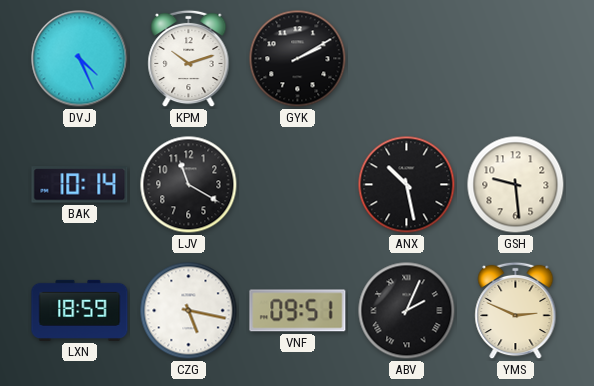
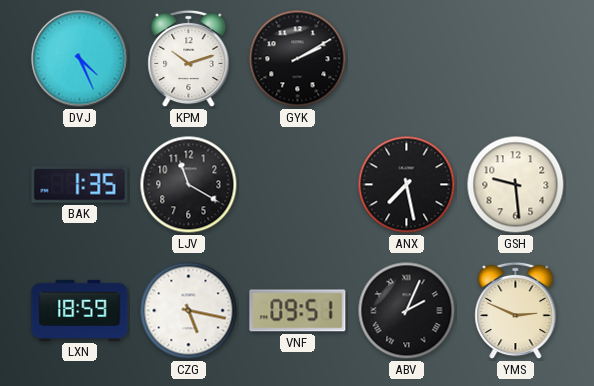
BAK: 10:14 -> 1:35 (80, 185)
ANX: 10:28 -> 7:28 (407, 185)
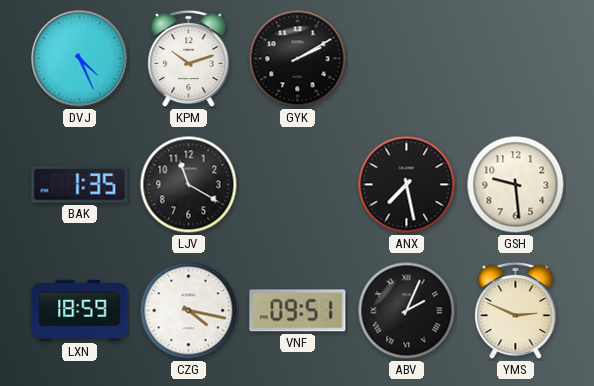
CZG: 5:17 -> 4:17 (189, 311)
